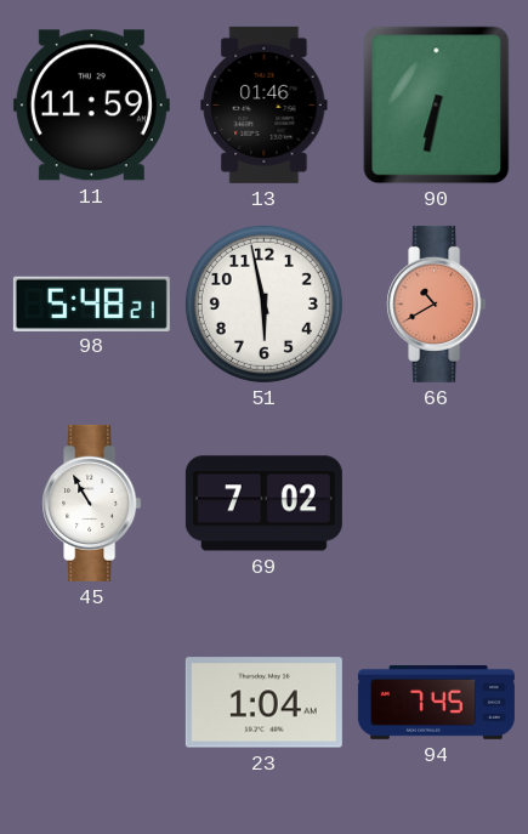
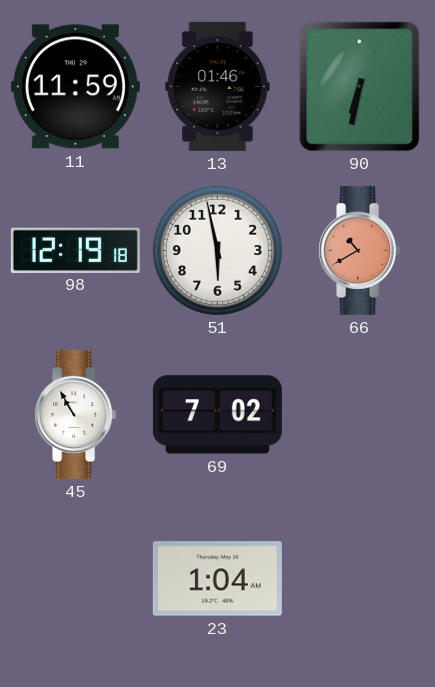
98: 5:48 -> 12:19 (75, 250)
94: 7:45 -> none (436, 702)
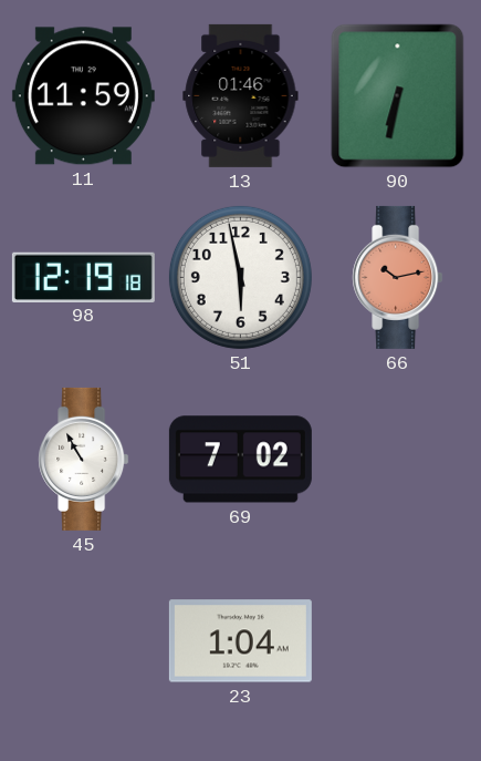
66: 10:40 -> 10:13 (398, 277)
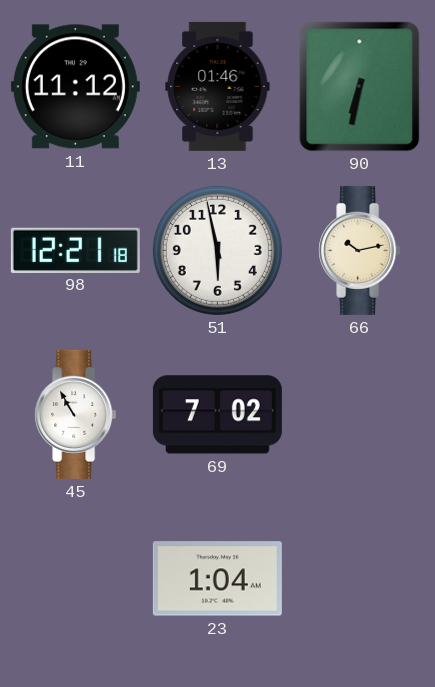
11: 11:59 -> 11:12 (75, 87)
98: 12:19 -> 12:21 (75, 250)
66 dial: salmon -> cream (360, 250)
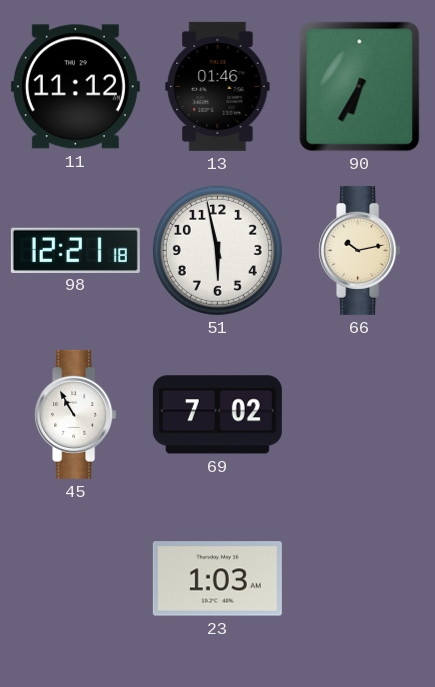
90: 6:32 -> 6:35 (360, 87)
23: 1:04 -> 1:03 (217, 579)
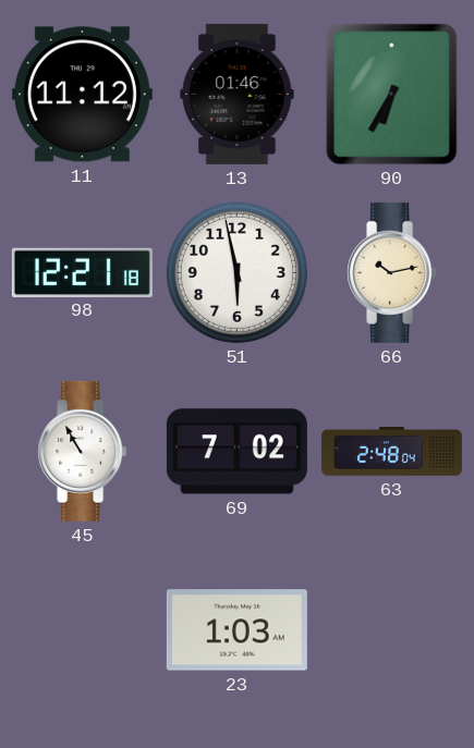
63: none -> 2:48 (391, 452)
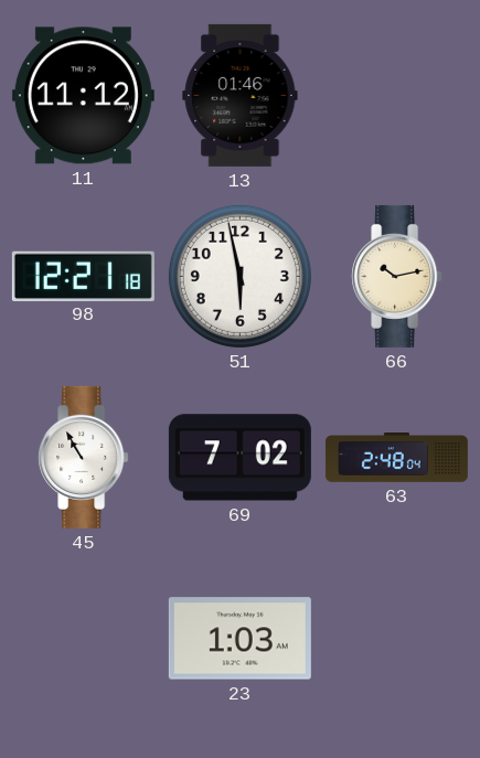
90: 6:35 -> none (392, 95)
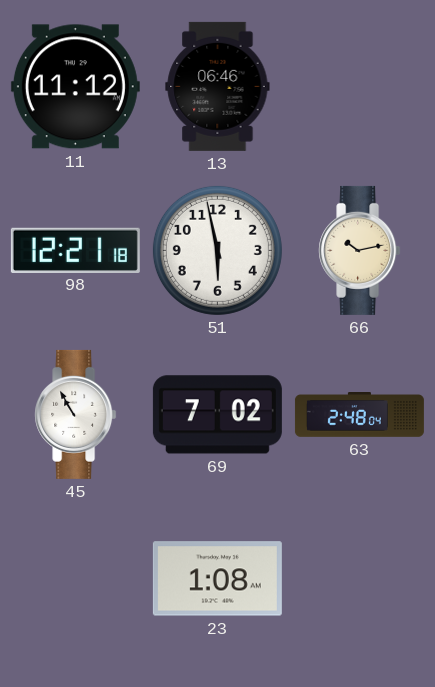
13: 01:46 -> 06:46 (218, 86)
23: 1:03 -> 1:08 (217, 579)
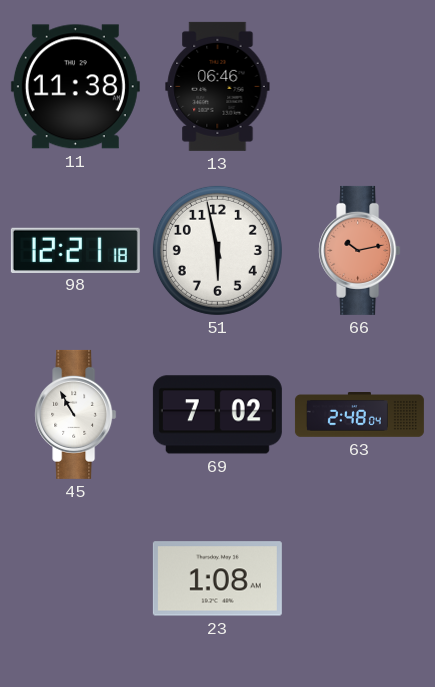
11: 11:12 -> 11:38 (75, 87)
66 dial: cream -> salmon (360, 250)
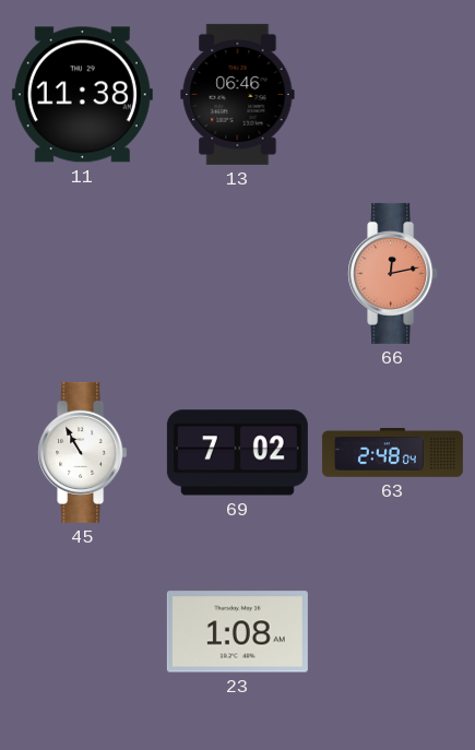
98: 12:21 -> none (75, 250)
51: 5:58 -> none (217, 250)
66: 10:13 -> 12:13 (393, 273)
